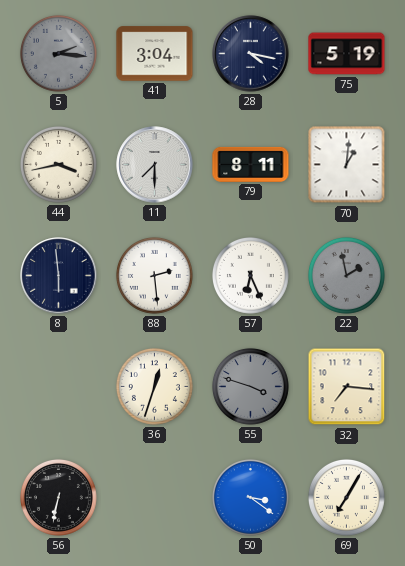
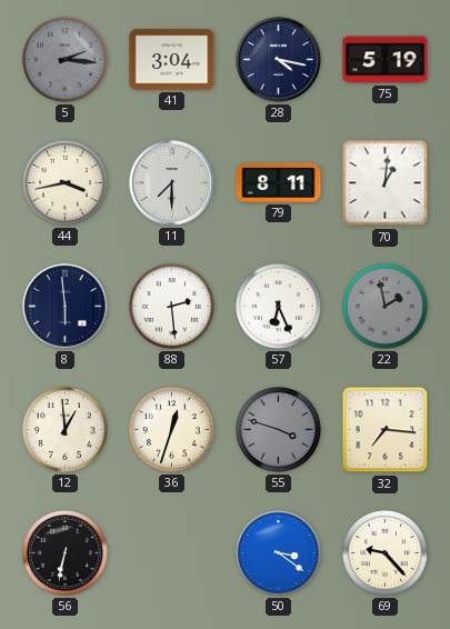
12: none -> 12:59 (64, 429)
69: 7:05 -> 9:23 (384, 552)
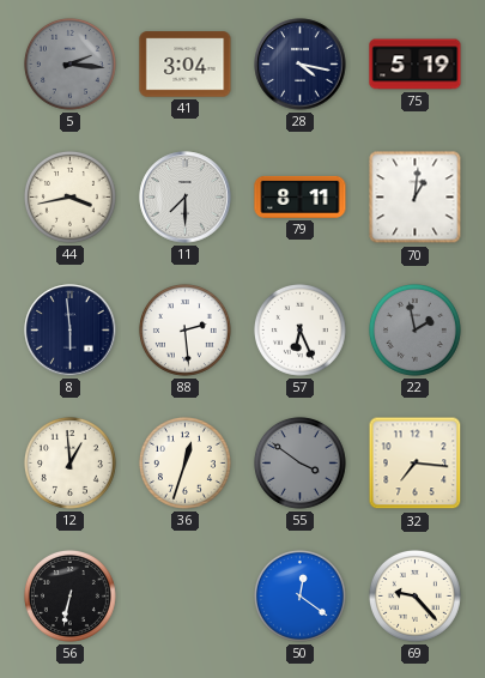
55: 3:48 -> 3:51 (299, 462)
50: 3:21 -> 12:21 (299, 595)
